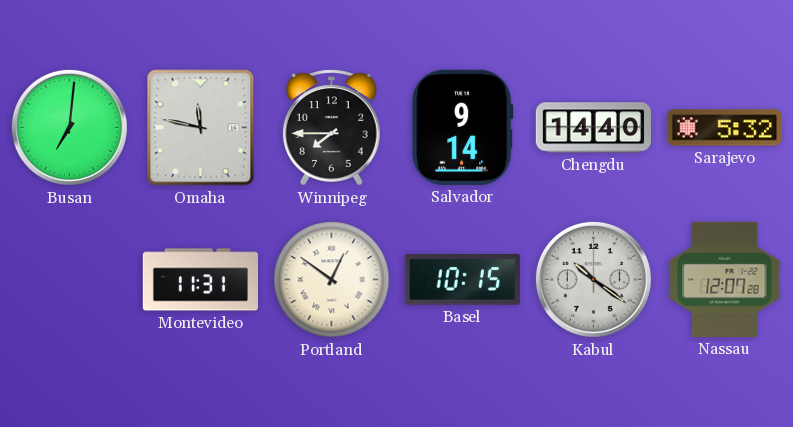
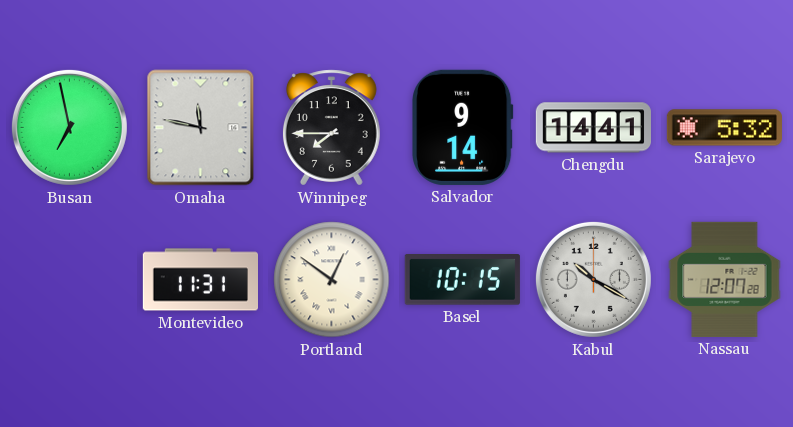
Busan: 7:01 -> 6:58 (69, 127)
Chengdu: 14:40 -> 14:41 (593, 128)
Kabul: 10:21 -> 10:20 (593, 279)
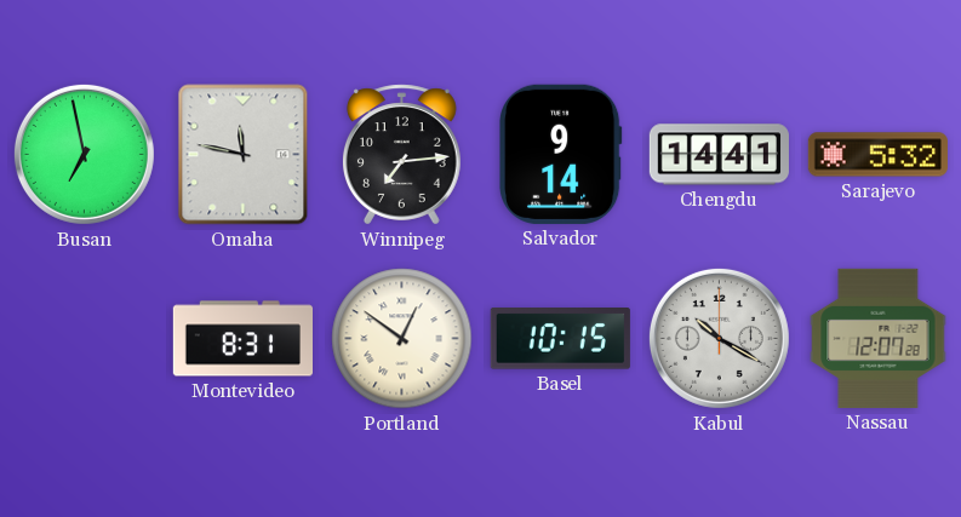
Winnipeg: 7:45 -> 7:14 (401, 155)
Montevideo: 11:31 -> 8:31 (242, 339)
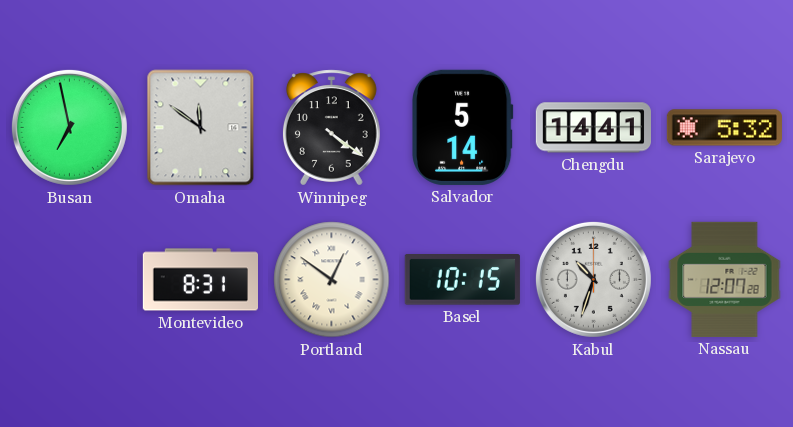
Omaha: 11:47 -> 11:51 (201, 128)
Winnipeg: 7:14 -> 4:21 (331, 128)
Salvador: 9:14 -> 5:14 (463, 127)
Kabul: 10:20 -> 10:33 (593, 279)
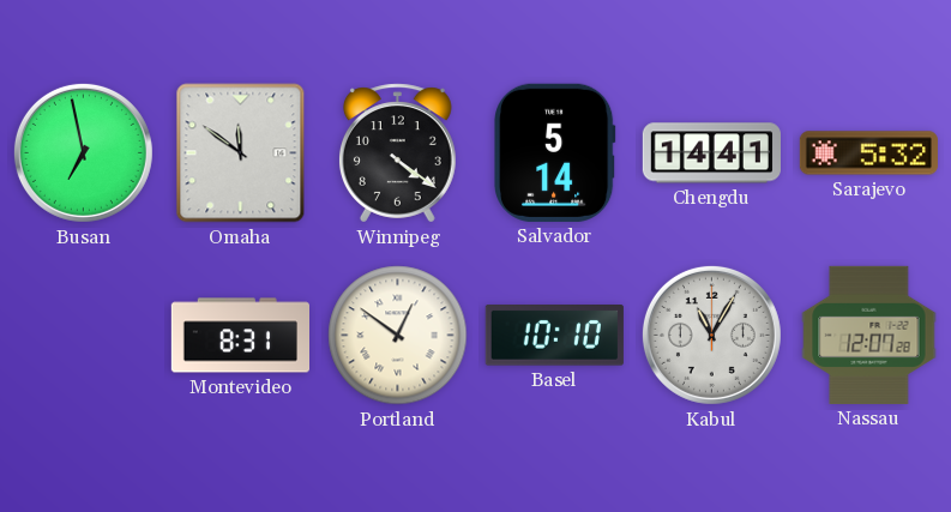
Basel: 10:15 -> 10:10 (554, 336)
Kabul: 10:33 -> 11:05 (711, 335)
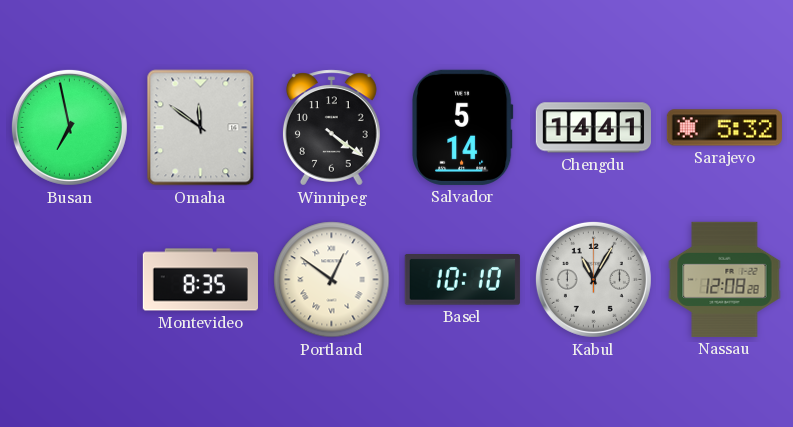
Montevideo: 8:31 -> 8:35 (200, 280)
Nassau: 12:07 -> 12:08 (725, 279)
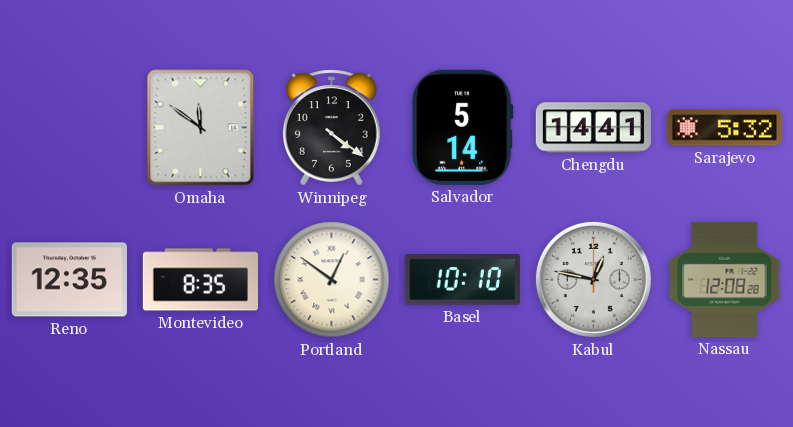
Busan: 6:58 -> none (69, 127)
Reno: none -> 12:35 (69, 280)
Kabul: 11:05 -> 12:47 (593, 279)
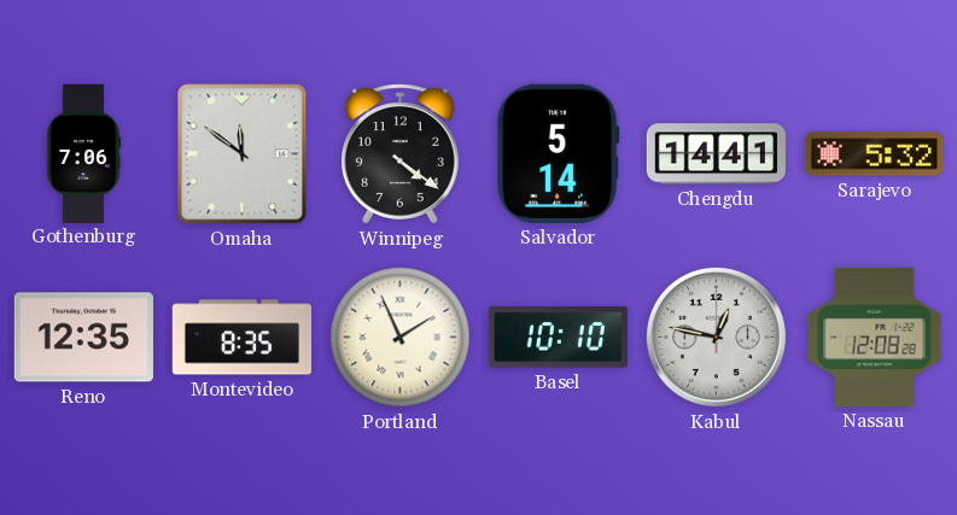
Gothenburg: none -> 7:06 (83, 153)
Portland: 12:51 -> 1:56 (401, 338)
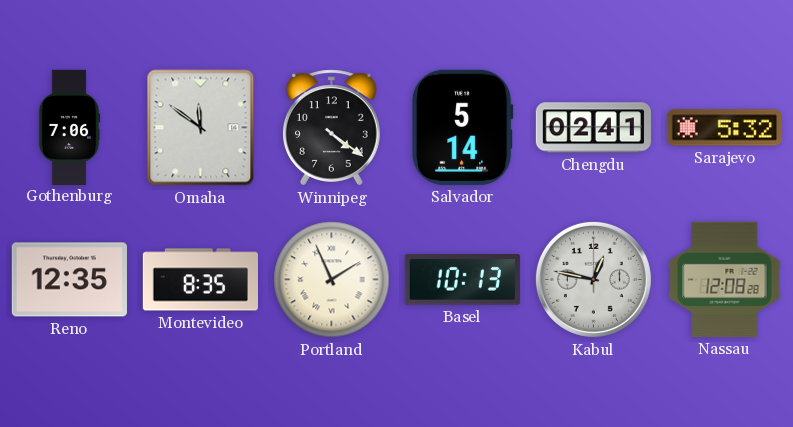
Chengdu: 14:41 -> 02:41 (593, 128)
Basel: 10:10 -> 10:13 (462, 280)
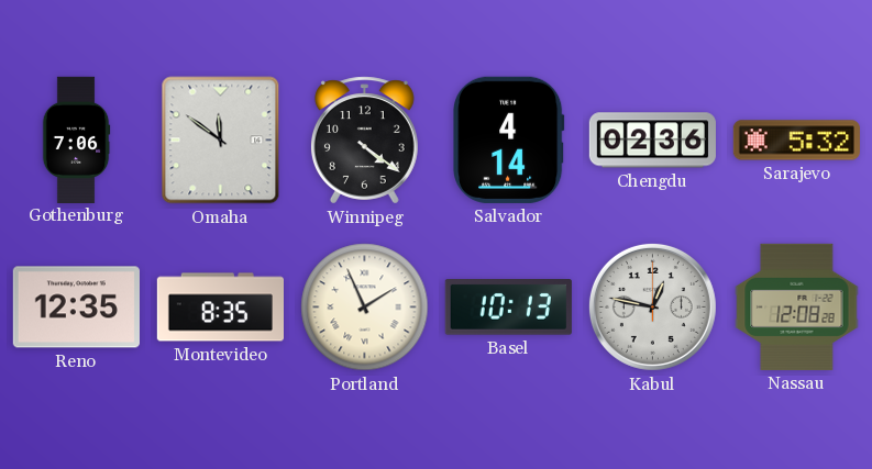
Salvador: 5:14 -> 4:14 (509, 139)
Chengdu: 02:41 -> 02:36 (652, 141)
